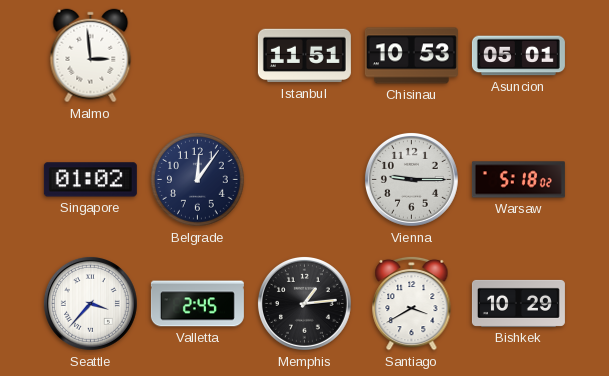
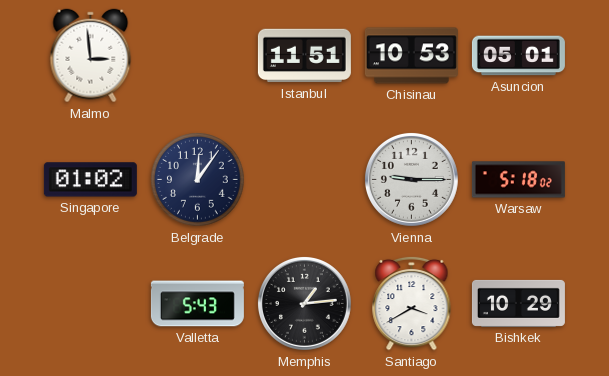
Seattle: 3:37 -> none (90, 303)
Valletta: 2:45 -> 5:43 (197, 304)
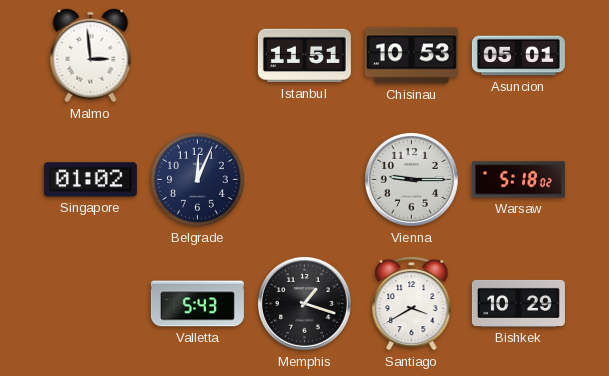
Belgrade: 12:06 -> 12:04 (198, 180)
Memphis: 1:14 -> 1:18 (304, 303)
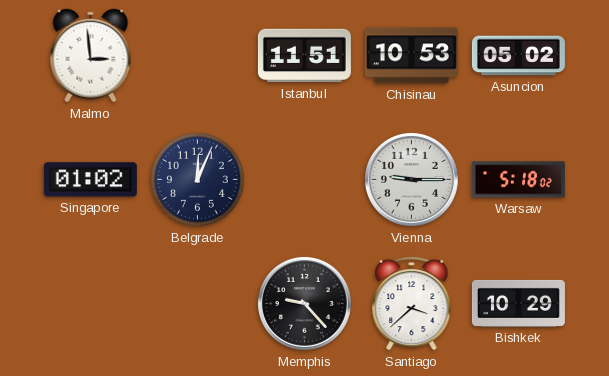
Asuncion: 05:01 -> 05:02 (518, 56)
Valletta: 5:43 -> none (197, 304)
Memphis: 1:18 -> 9:23 (304, 303)
Santiago: 3:40 -> 3:38 (412, 303)
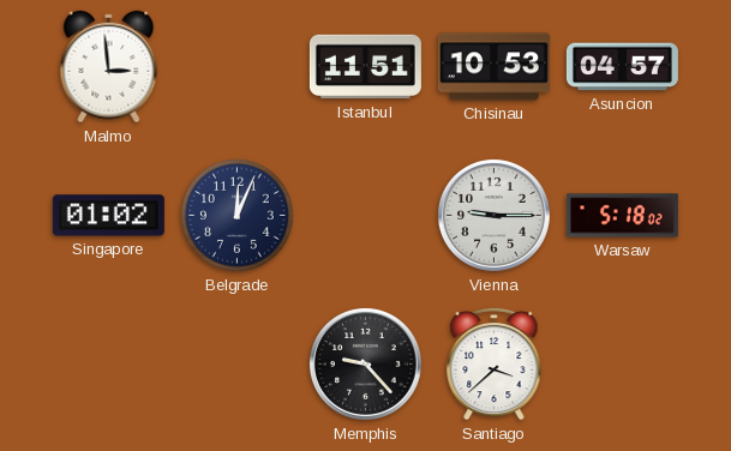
Asuncion: 05:02 -> 04:57 (622, 67)
Bishkek: 10:29 -> none (518, 303)
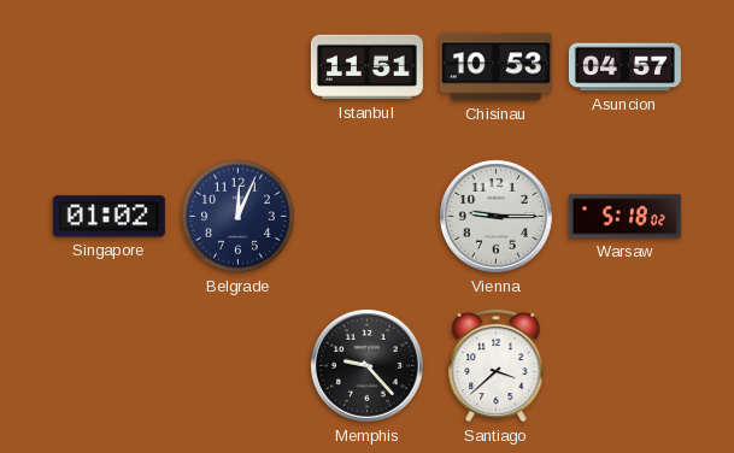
Malmo: 2:59 -> none (109, 67)
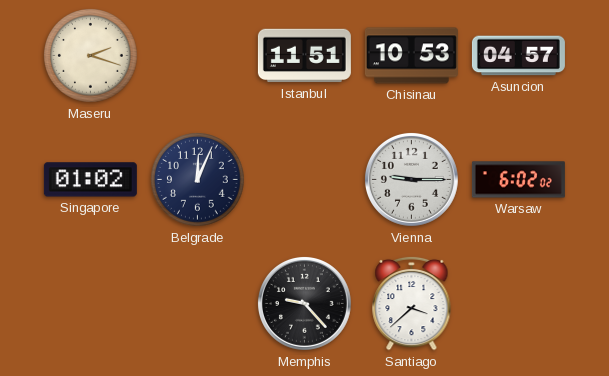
Maseru: none -> 2:18 (91, 56)
Warsaw: 5:18 -> 6:02 (518, 180)
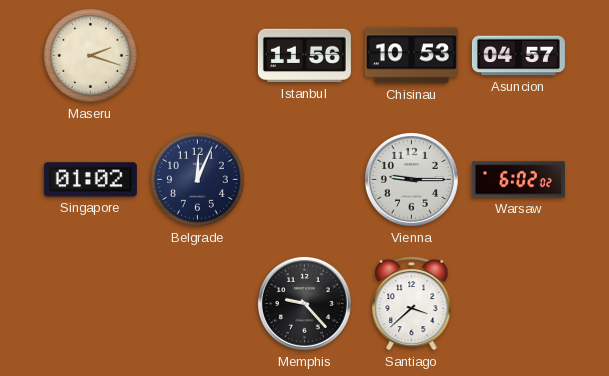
Istanbul: 11:51 -> 11:56 (304, 56)
